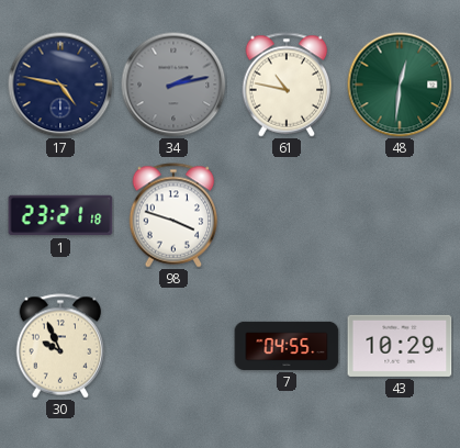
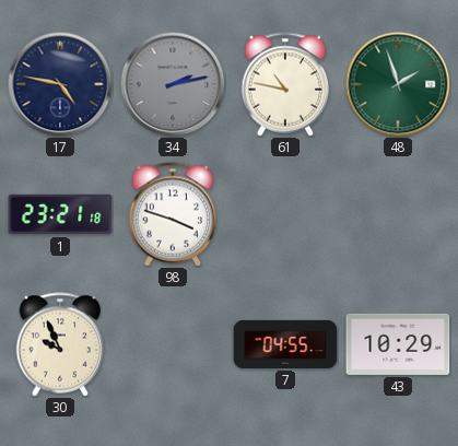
48: 12:31 -> 1:57 (398, 84)
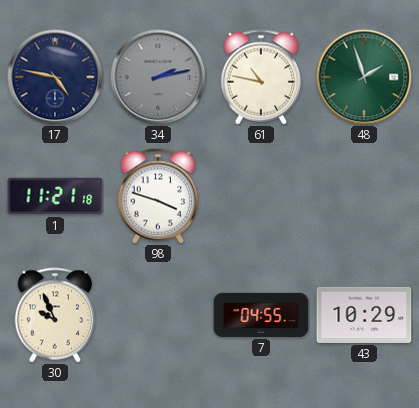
1: 23:21 -> 11:21 (55, 196)
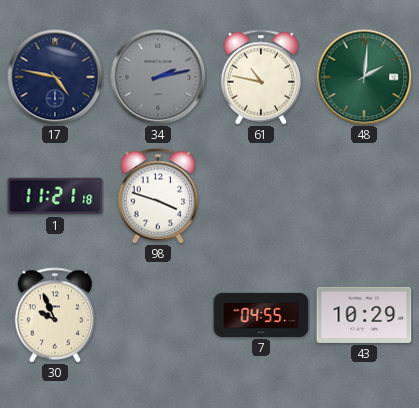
48: 1:57 -> 2:01 (364, 77)
